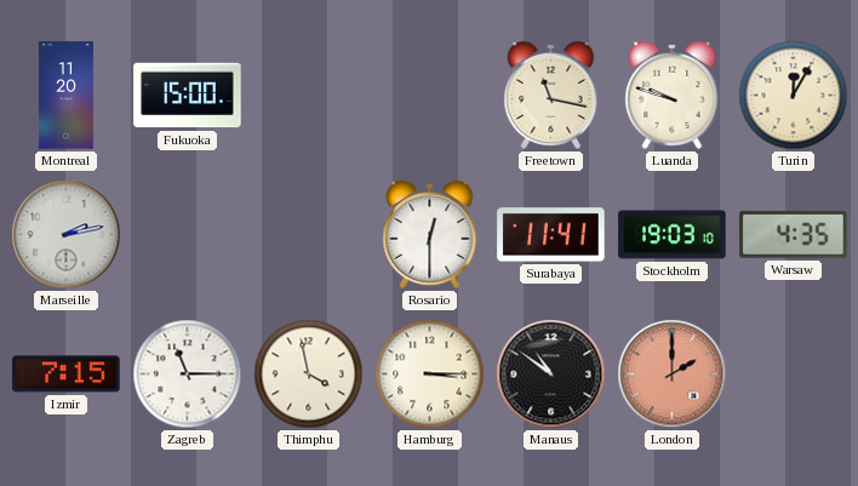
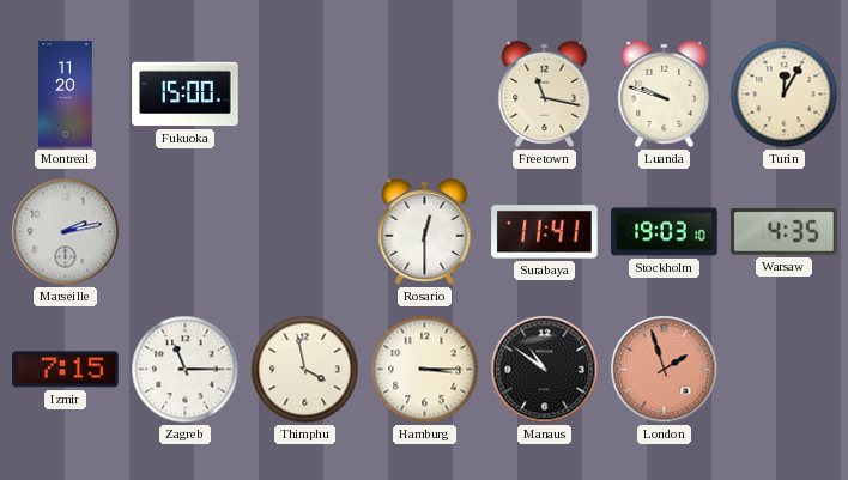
London: 2:00 -> 1:57 (665, 370)
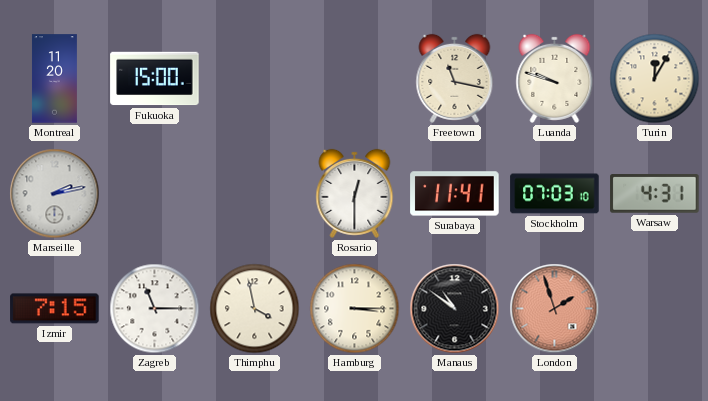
Stockholm: 19:03 -> 07:03 (555, 194)
Warsaw: 4:35 -> 4:31 (655, 194)
